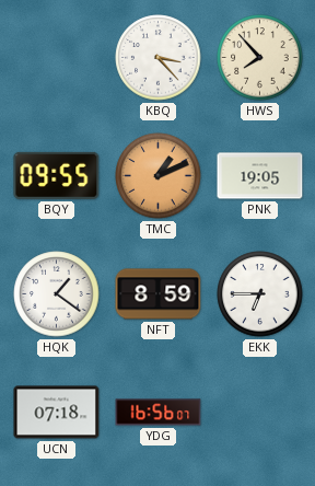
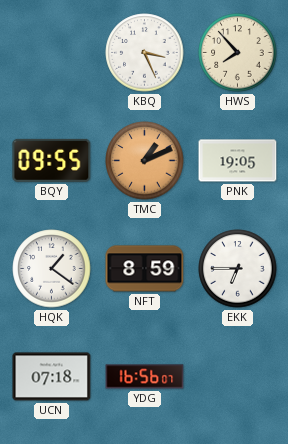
KBQ: 3:23 -> 3:26 (145, 53)
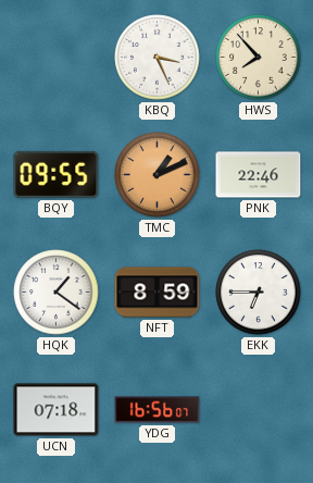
PNK: 19:05 -> 22:46 (259, 175)
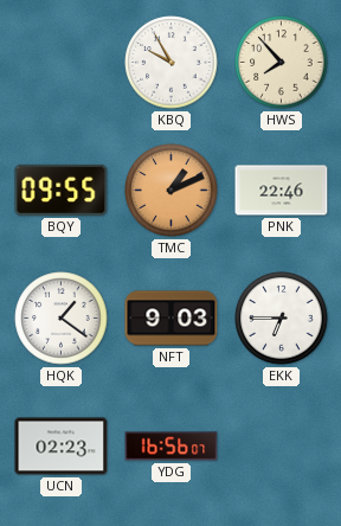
KBQ: 3:26 -> 9:55 (172, 63)
NFT: 8:59 -> 9:03 (172, 319)
UCN: 07:18 -> 02:23 (62, 447)
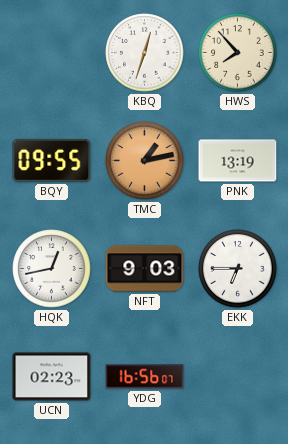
KBQ: 9:55 -> 12:33 (145, 53)
TMC: 1:11 -> 1:13 (145, 161)
PNK: 22:46 -> 13:19 (238, 161)
HQK: 1:21 -> 12:43 (52, 269)
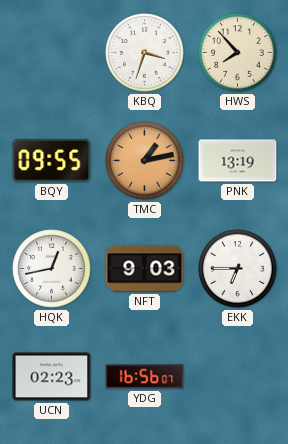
KBQ: 12:33 -> 3:33 (145, 53)
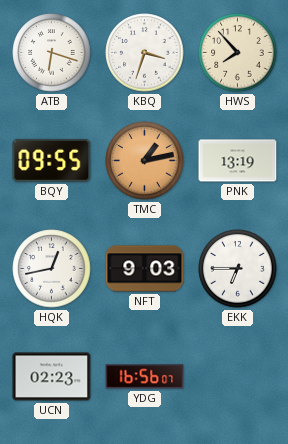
ATB: none -> 6:18 (52, 53)
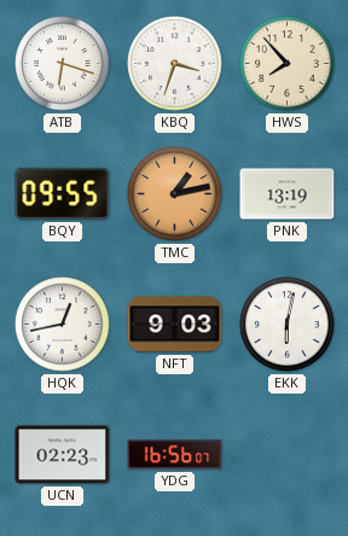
EKK: 6:45 -> 6:02 (288, 325)
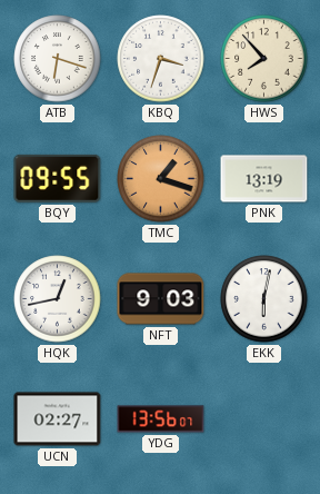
TMC: 1:13 -> 1:18 (161, 179)
UCN: 02:23 -> 02:27 (58, 419)
YDG: 16:56 -> 13:56 (161, 419)
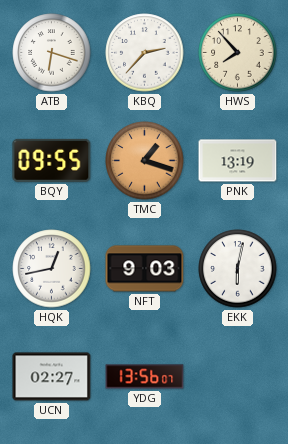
KBQ: 3:33 -> 2:37 (145, 53)
